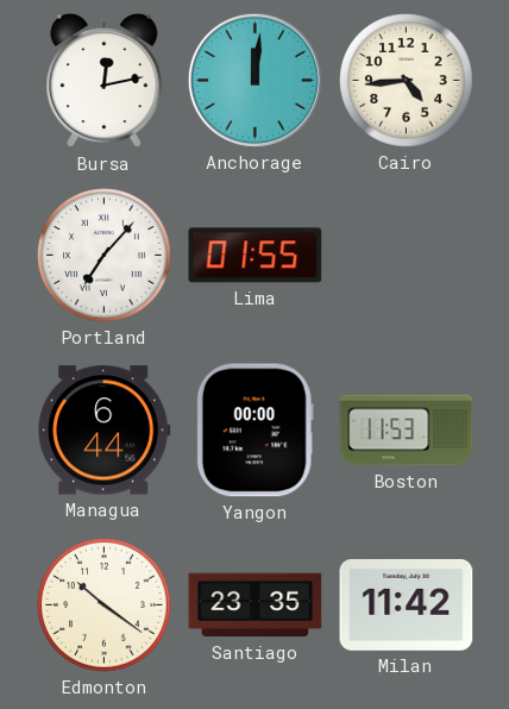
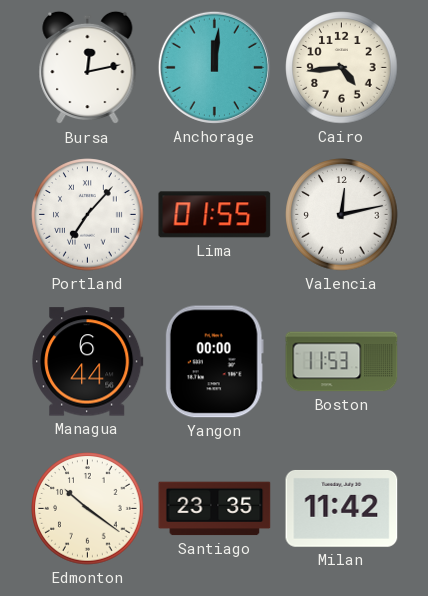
Valencia: none -> 12:13 (342, 215)
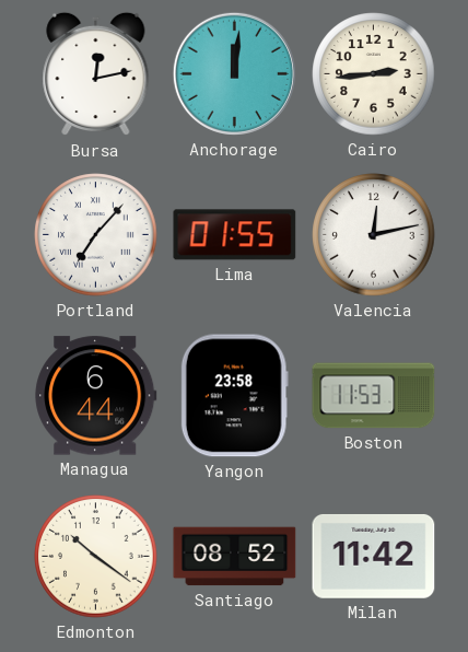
Cairo: 4:44 -> 2:44 (374, 74)
Yangon: 00:00 -> 23:58 (234, 396)
Santiago: 23:35 -> 08:52 (235, 557)
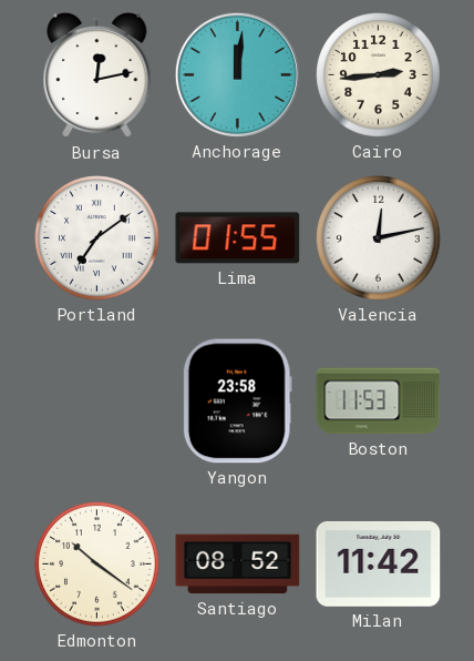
Portland: 7:07 -> 7:09 (97, 238)
Managua: 6:44 -> none (96, 396)
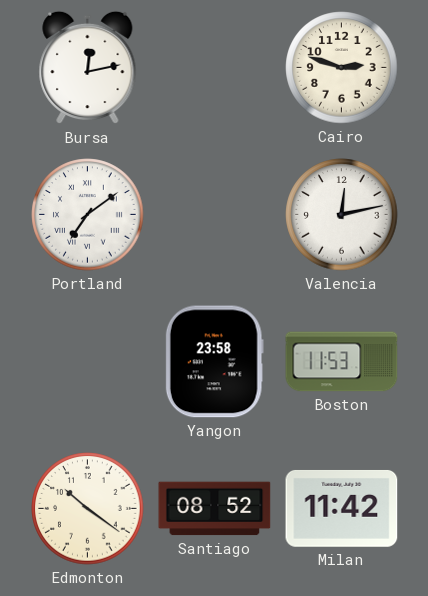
Anchorage: 12:01 -> none (237, 74)
Cairo: 2:44 -> 2:48 (342, 68)
Lima: 01:55 -> none (238, 238)
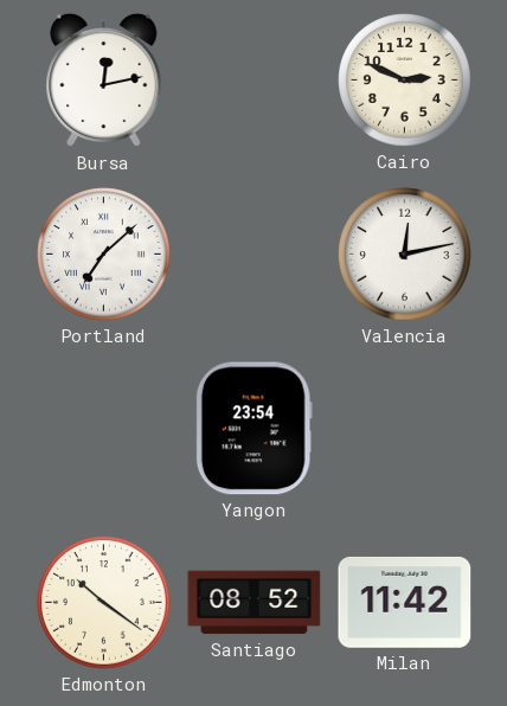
Cairo: 2:48 -> 2:49 (405, 81)
Portland: 7:09 -> 7:08 (104, 255)
Yangon: 23:58 -> 23:54 (254, 429)
Boston: 11:53 -> none (342, 362)
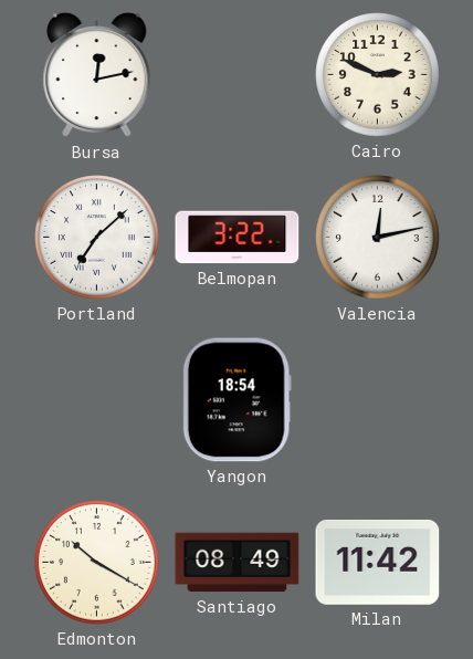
Belmopan: none -> 3:22 (238, 238)
Yangon: 23:54 -> 18:54 (236, 400)
Edmonton: 10:21 -> 10:20 (97, 563)
Santiago: 08:52 -> 08:49 (238, 563)
